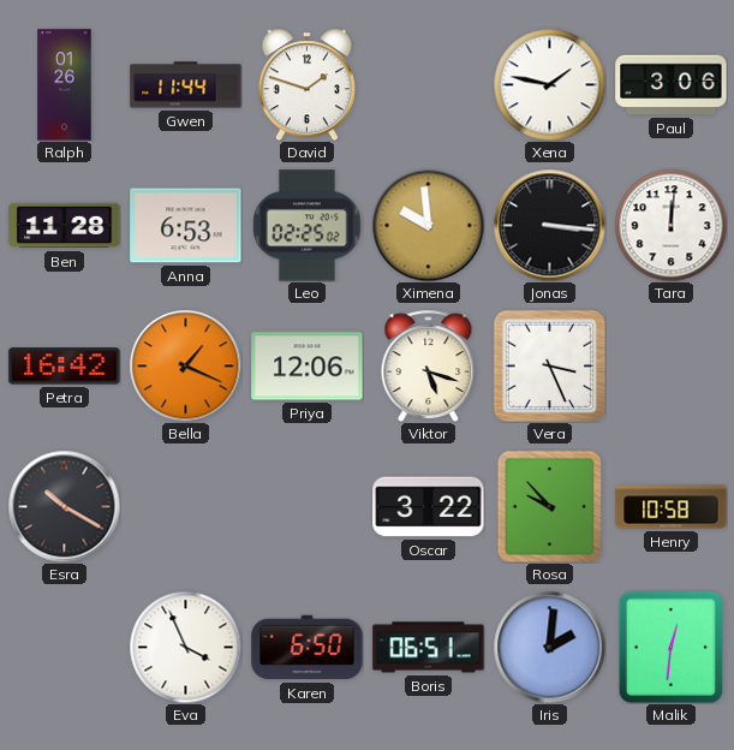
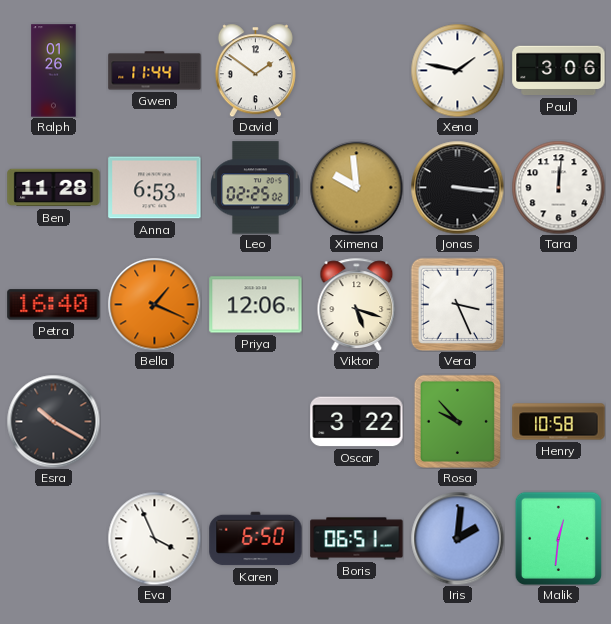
David: 1:48 -> 1:51 (255, 70)
Petra: 16:42 -> 16:40 (54, 305)
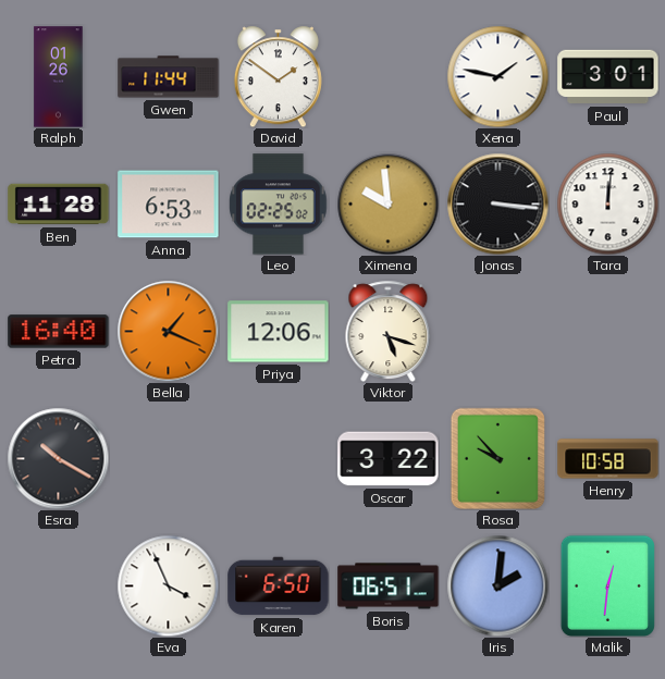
Paul: 3:06 -> 3:01 (608, 77)
Vera: 3:26 -> none (457, 304)
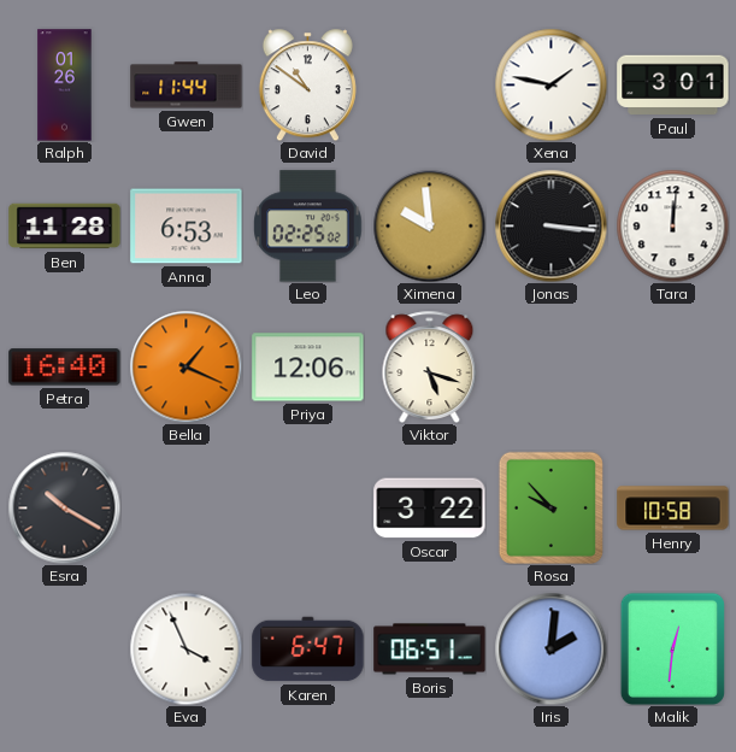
David: 1:51 -> 10:51 (307, 84)
Karen: 6:50 -> 6:47 (308, 650)
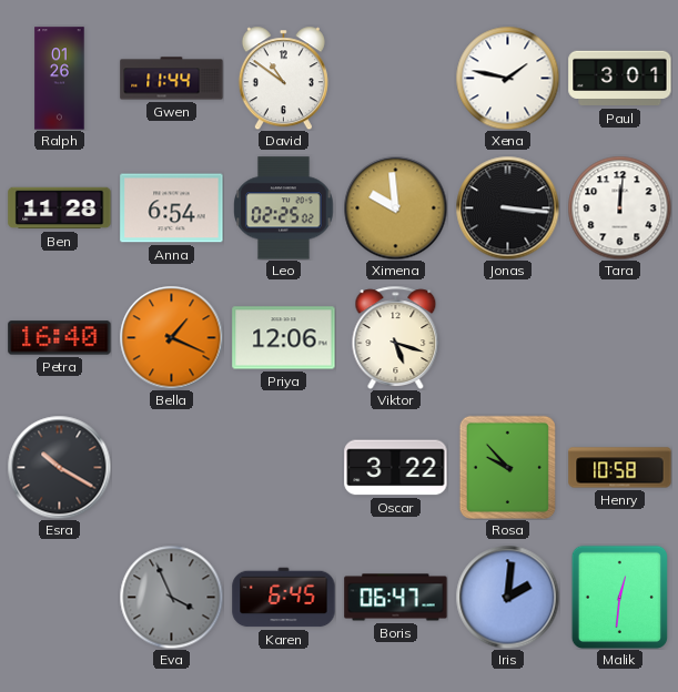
Anna: 6:53 -> 6:54 (172, 208)
Eva dial: white -> grey (171, 597)
Karen: 6:47 -> 6:45 (284, 598)
Boris: 06:51 -> 06:47 (396, 598)
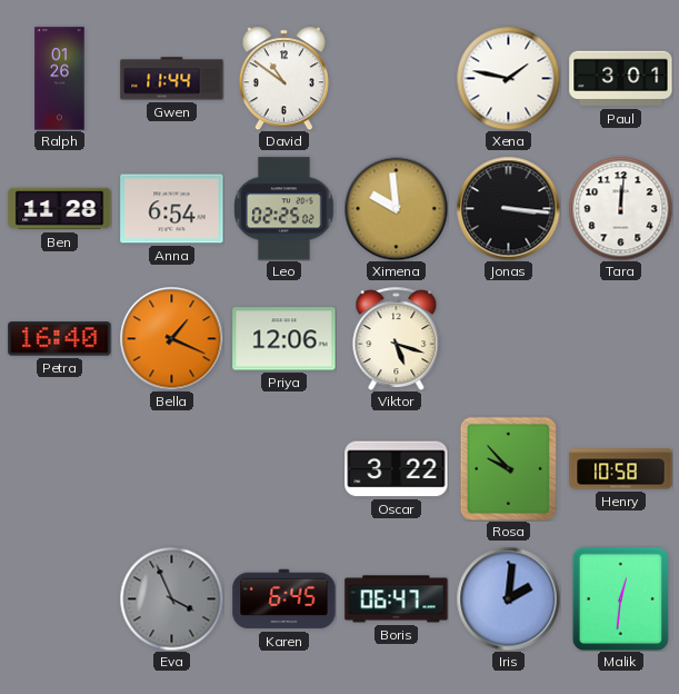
Esra: 10:20 -> none (59, 467)
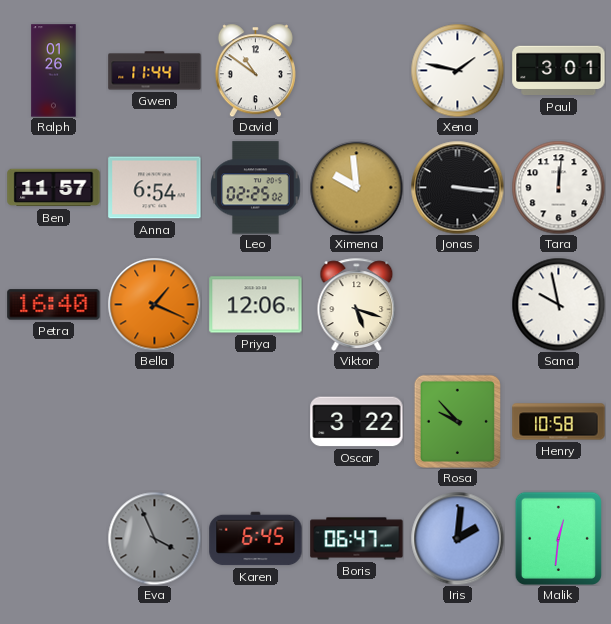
Ben: 11:28 -> 11:57 (54, 188)
Sana: none -> 9:58 (558, 304)
